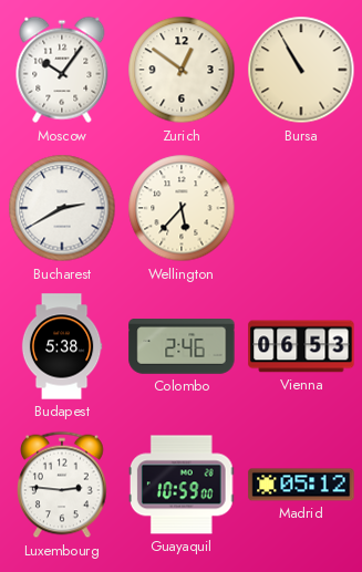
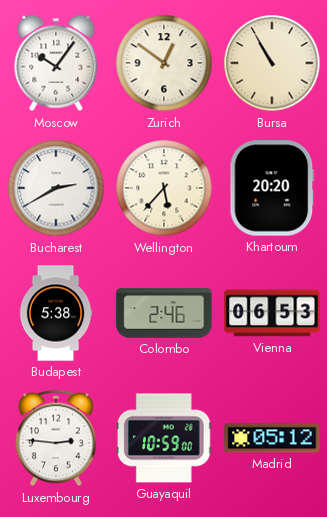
Khartoum: none -> 20:20 (272, 188)
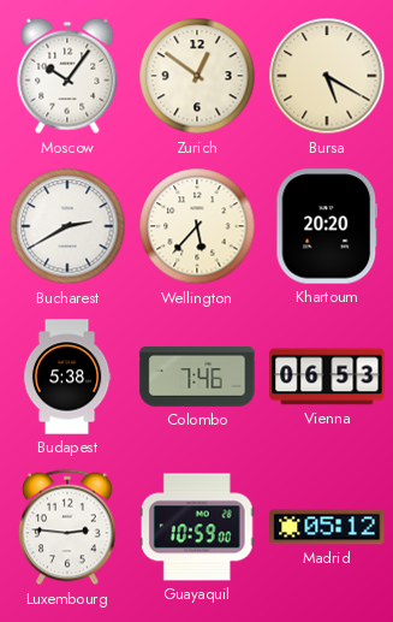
Bursa: 10:55 -> 5:20 (327, 76)
Colombo: 2:46 -> 7:46 (197, 377)
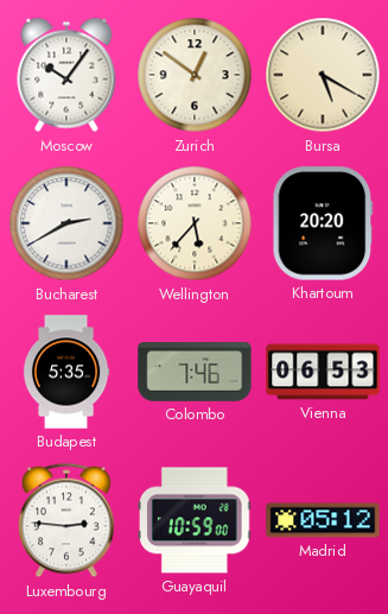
Budapest: 5:38 -> 5:35 (66, 372)
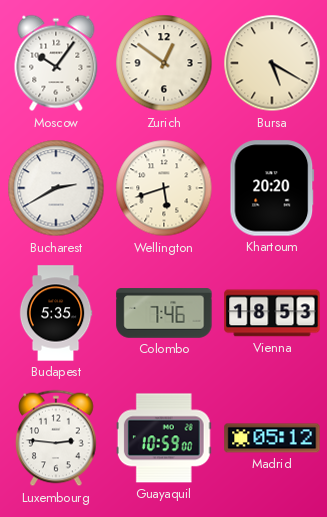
Wellington: 5:37 -> 5:42 (164, 188)
Vienna: 06:53 -> 18:53 (272, 313)
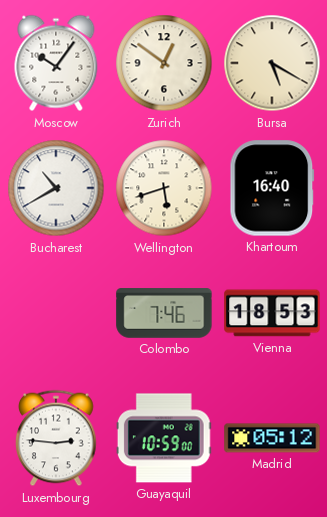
Bucharest: 2:40 -> 10:40 (56, 188)
Khartoum: 20:20 -> 16:40 (272, 188)
Budapest: 5:35 -> none (56, 313)
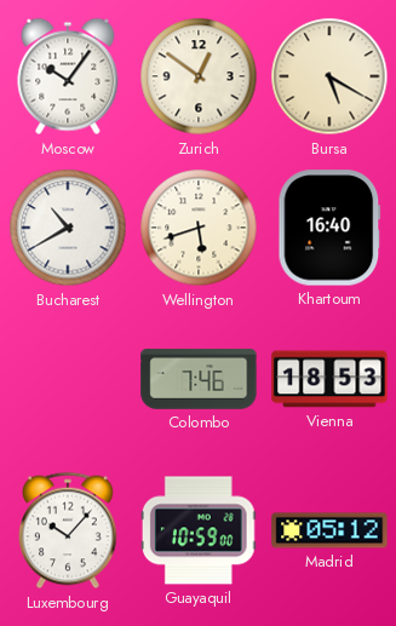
Luxembourg: 2:46 -> 10:07 (69, 530)
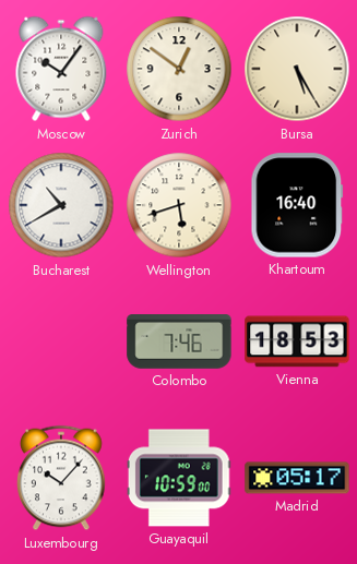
Bursa: 5:20 -> 5:25 (297, 69)
Madrid: 05:12 -> 05:17 (297, 478)
